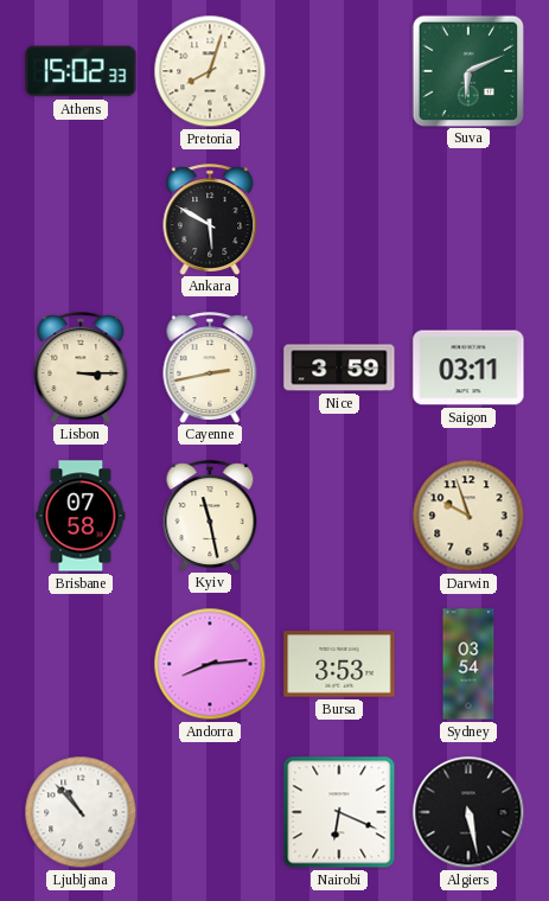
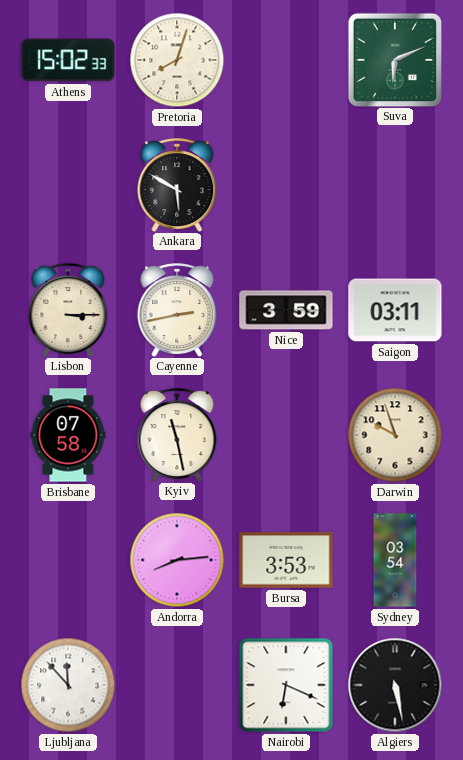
Ljubljana: 10:53 -> 11:53 (68, 685)
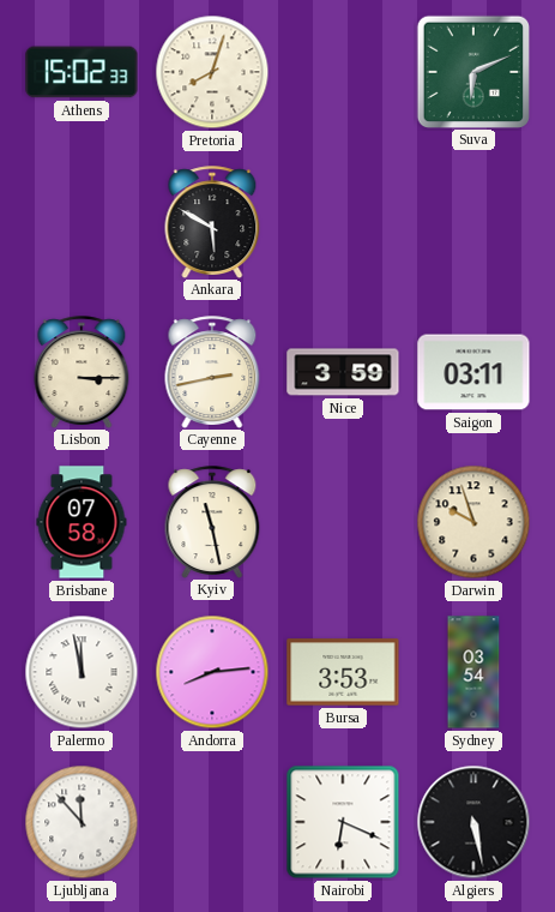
Palermo: none -> 11:58 (82, 672)
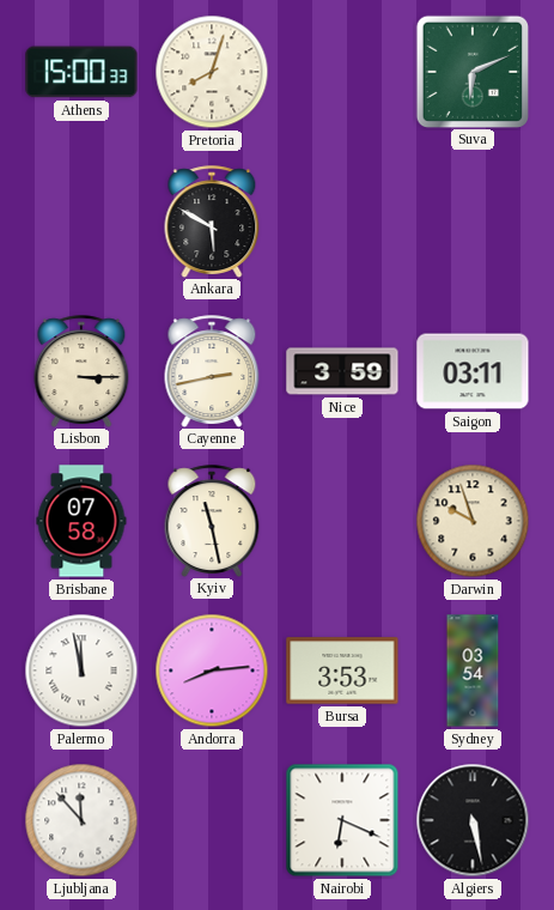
Athens: 15:02 -> 15:00 (81, 72)
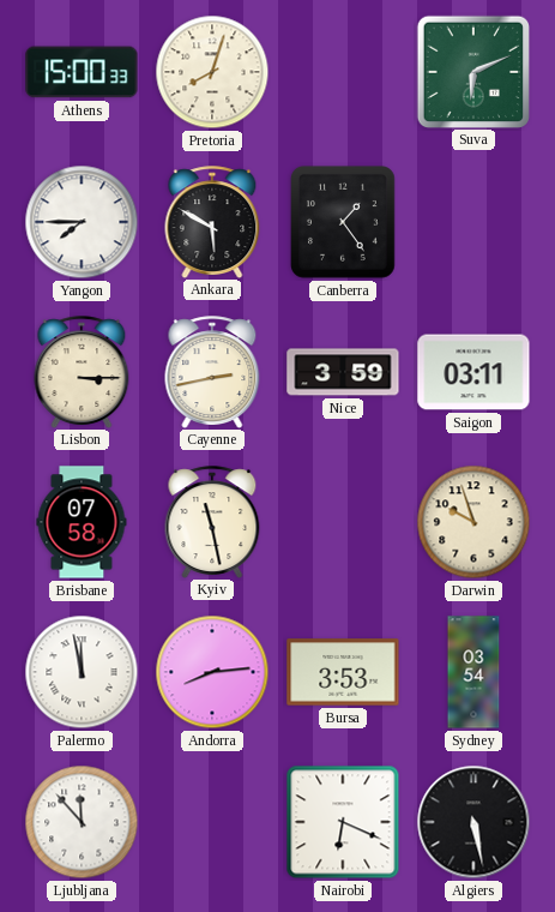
Yangon: none -> 7:45 (82, 222)
Canberra: none -> 1:24 (344, 223)
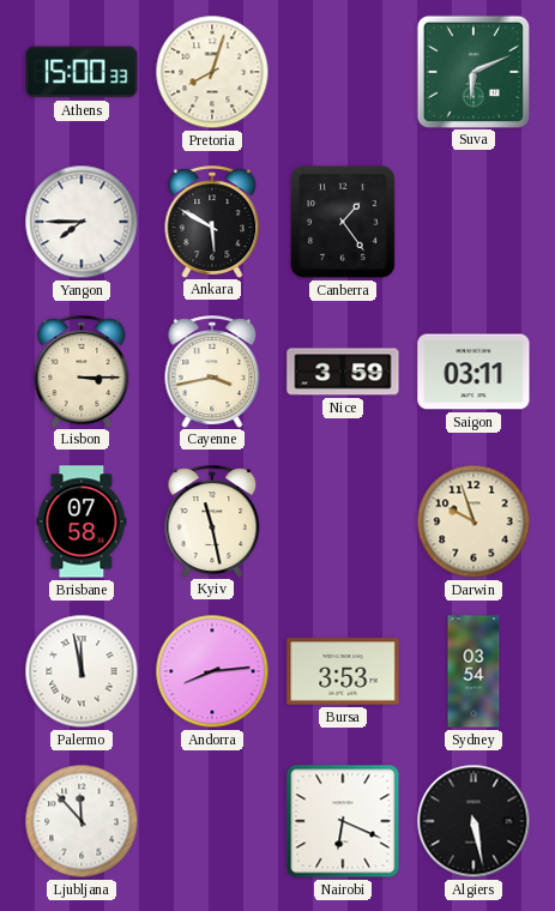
Cayenne: 2:43 -> 3:43 (212, 372)
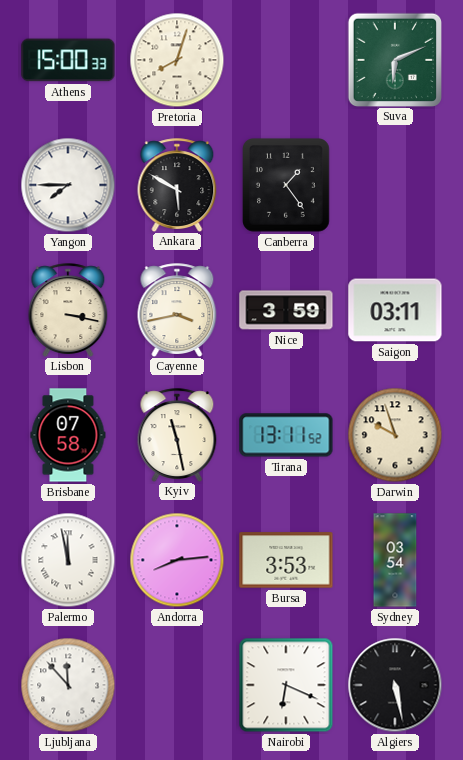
Lisbon: 3:15 -> 3:17 (68, 310)
Tirana: none -> 13:11 (286, 435)
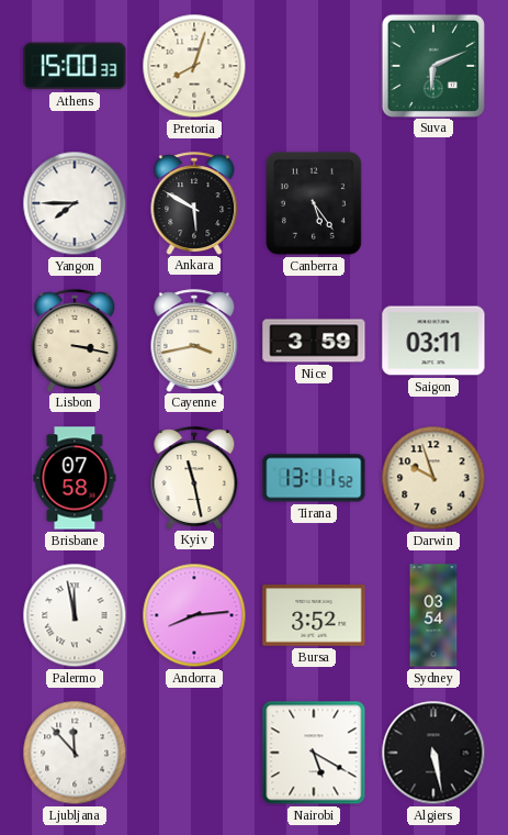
Canberra: 1:24 -> 5:24 (315, 204)
Bursa: 3:53 -> 3:52 (314, 615)
Nairobi: 6:19 -> 5:20 (314, 753)
